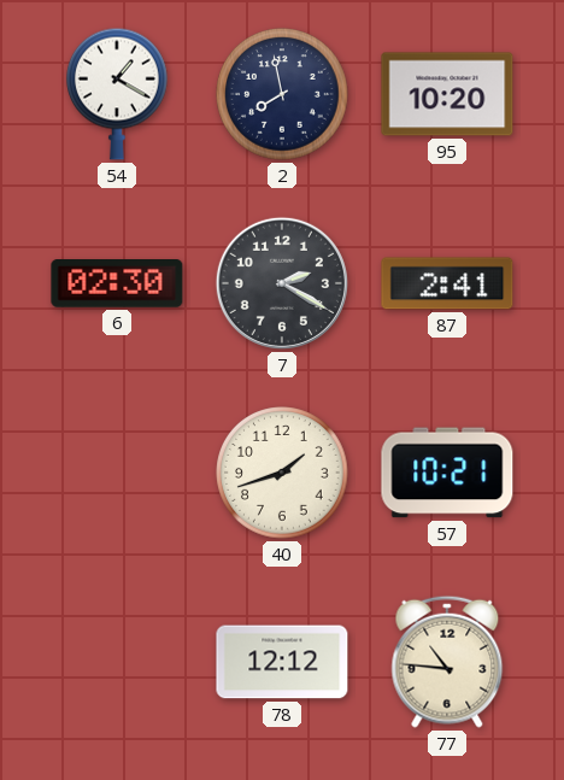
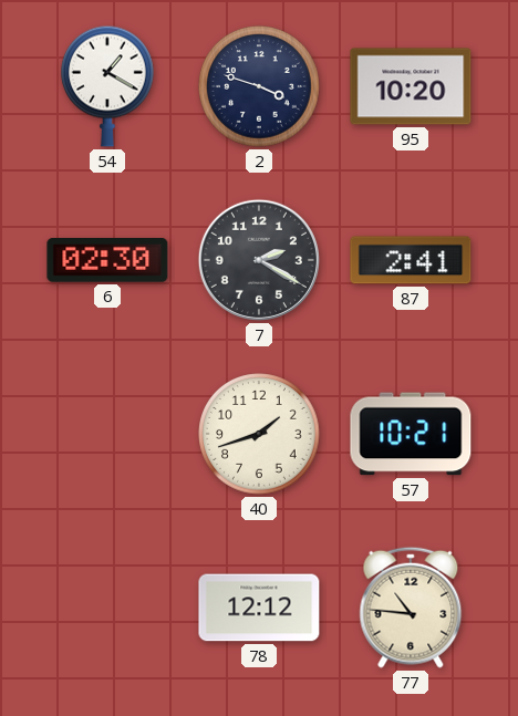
2: 7:58 -> 3:48 (259, 86)
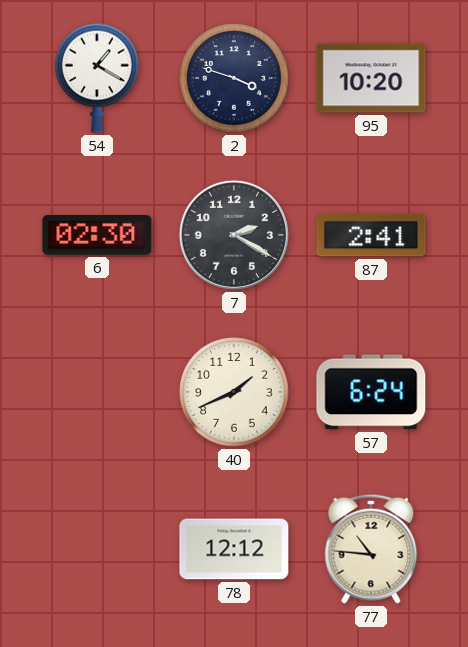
40: 1:42 -> 1:41 (234, 392)
57: 10:21 -> 6:24 (371, 392)
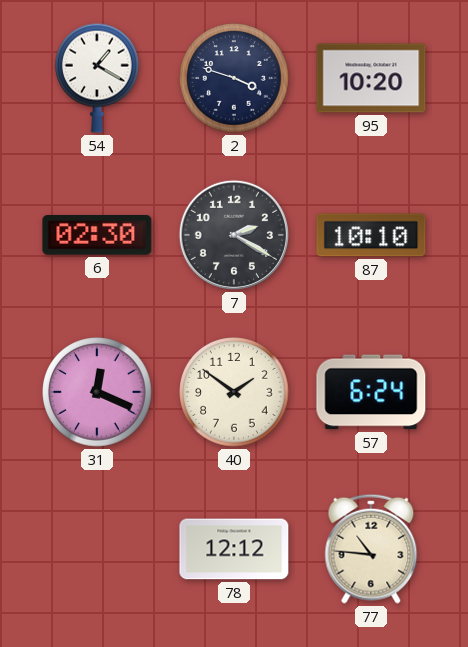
87: 2:41 -> 10:10 (371, 235)
31: none -> 12:19 (97, 392)
40: 1:41 -> 1:51 (234, 392)
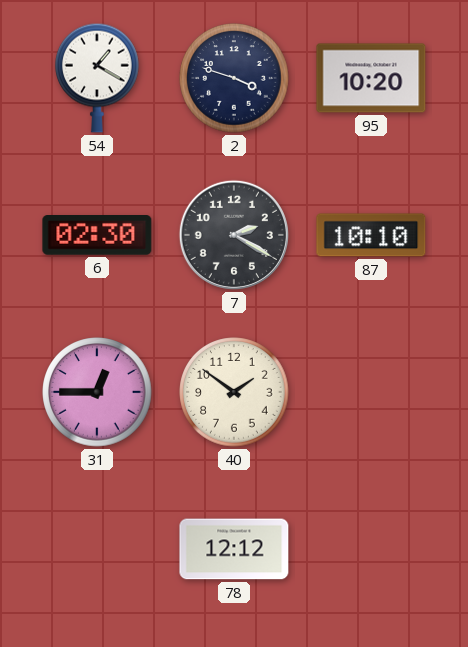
31: 12:19 -> 12:45 (97, 392)
57: 6:24 -> none (371, 392)
77: 10:46 -> none (371, 549)
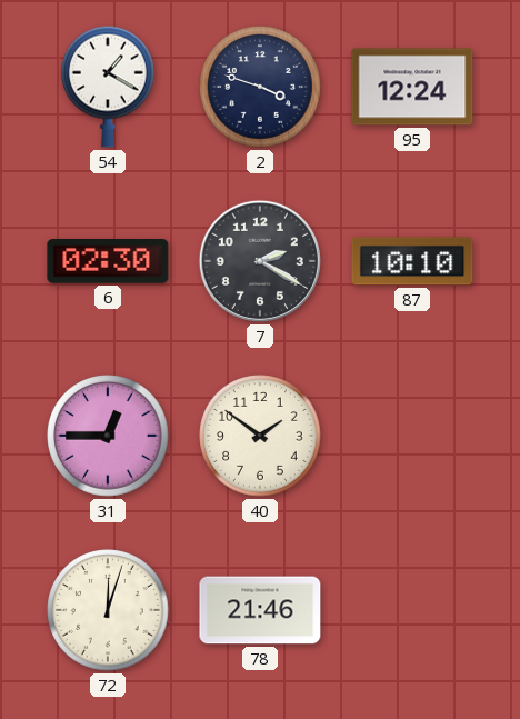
95: 10:20 -> 12:24 (412, 87)
72: none -> 12:03 (108, 610)
78: 12:12 -> 21:46 (260, 610)
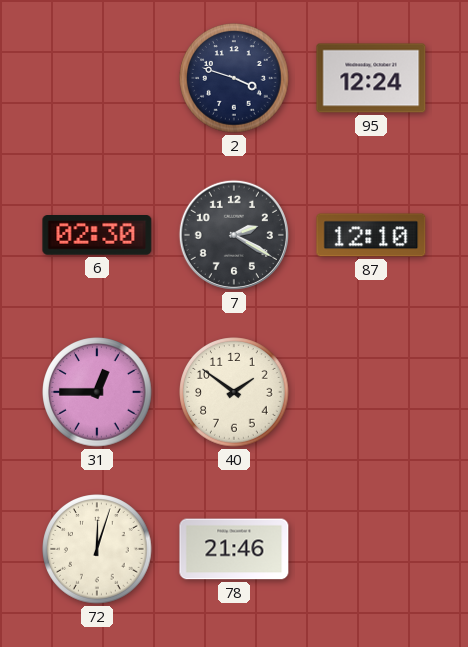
54: 1:20 -> none (109, 87)
87: 10:10 -> 12:10 (371, 235)
